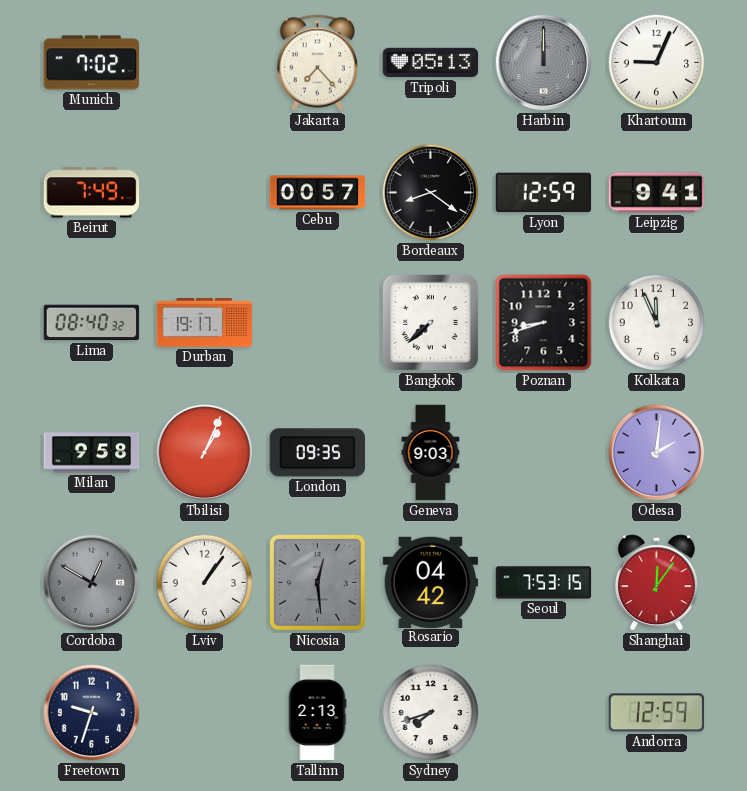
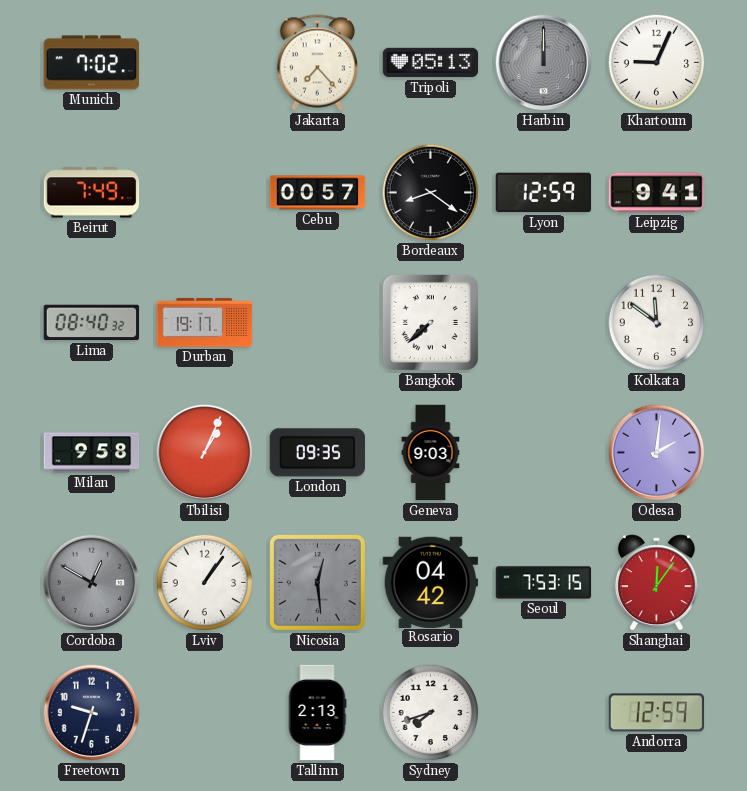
Poznan: 8:42 -> none (544, 323)
Kolkata: 11:56 -> 11:51 (657, 323)
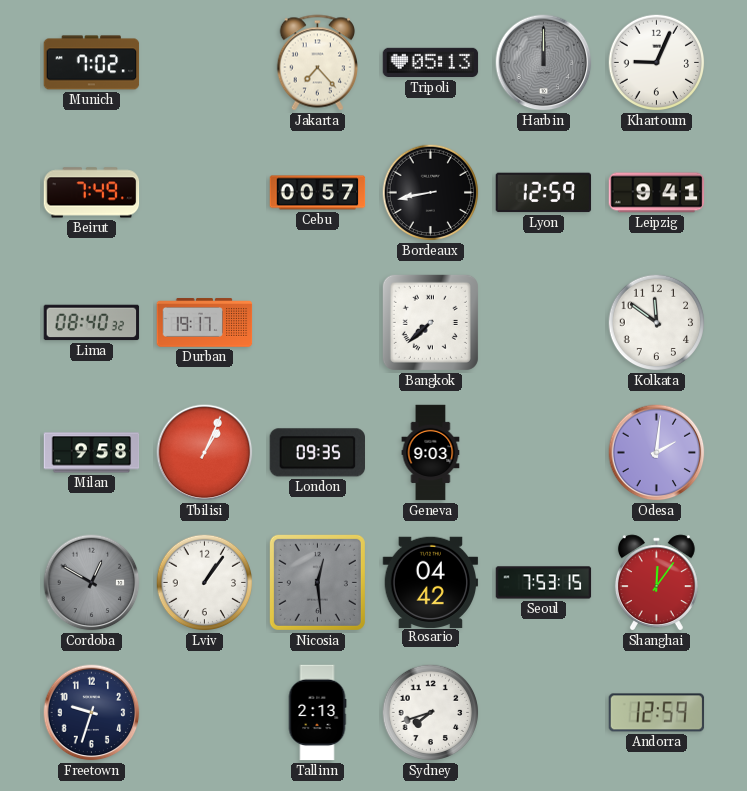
Bordeaux: 8:21 -> 8:43 (431, 193)
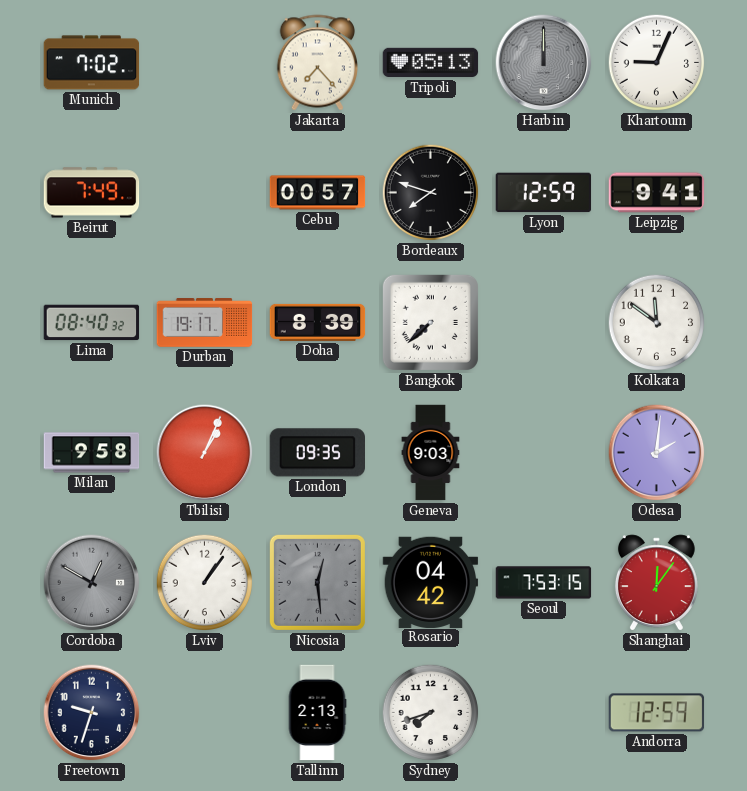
Bordeaux: 8:43 -> 7:48 (431, 193)
Doha: none -> 8:39 (318, 322)
